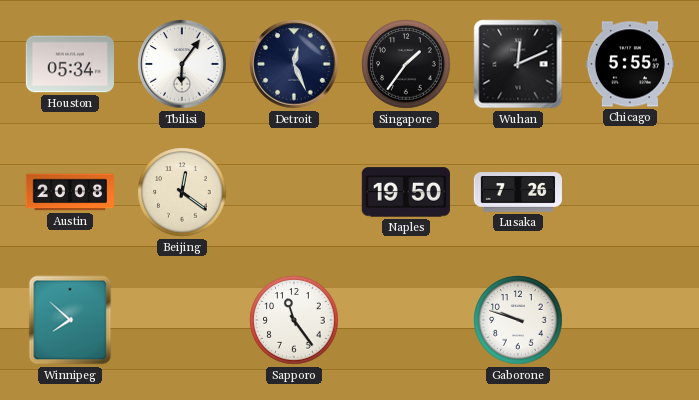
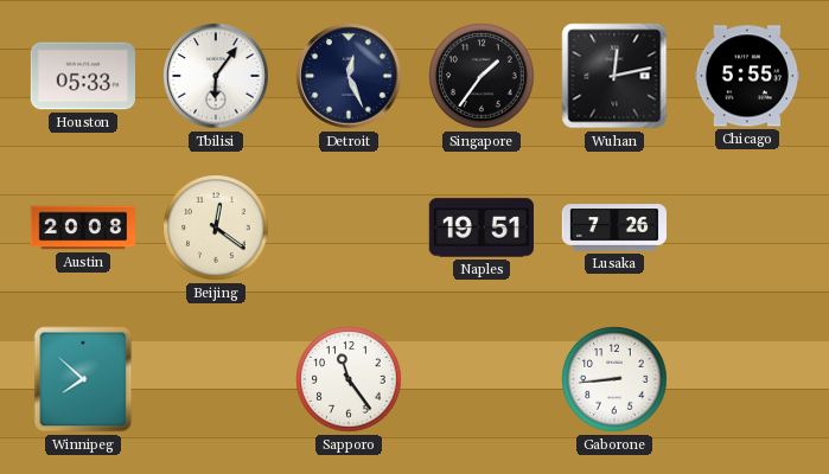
Houston: 05:34 -> 05:33 (82, 76)
Wuhan: 12:11 -> 12:13 (614, 76)
Naples: 19:50 -> 19:51 (482, 228)
Gaborone: 9:48 -> 8:44 (614, 379)
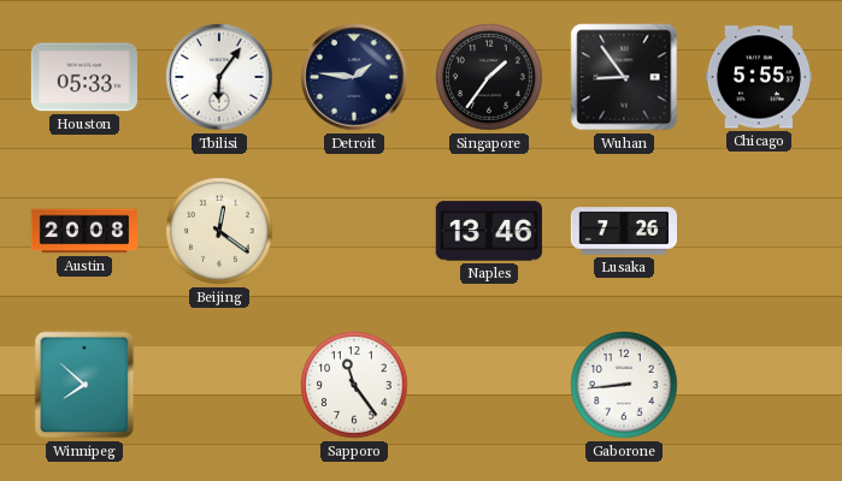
Detroit: 12:26 -> 1:46 (354, 77)
Wuhan: 12:13 -> 8:54 (624, 77)
Naples: 19:51 -> 13:46 (489, 231)
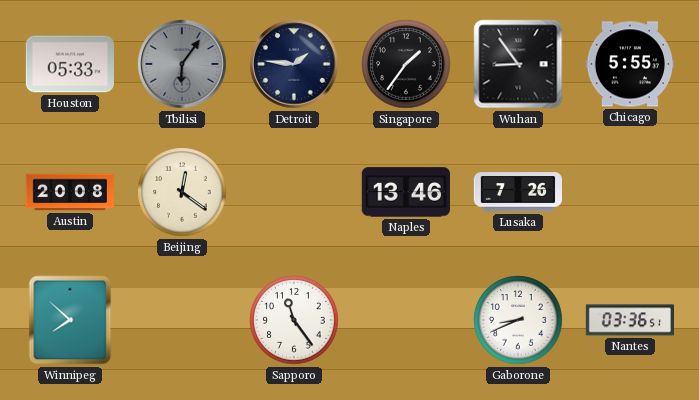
Tbilisi dial: white -> grey (182, 64)
Gaborone: 8:44 -> 8:41 (518, 320)
Nantes: none -> 03:36 (629, 320)
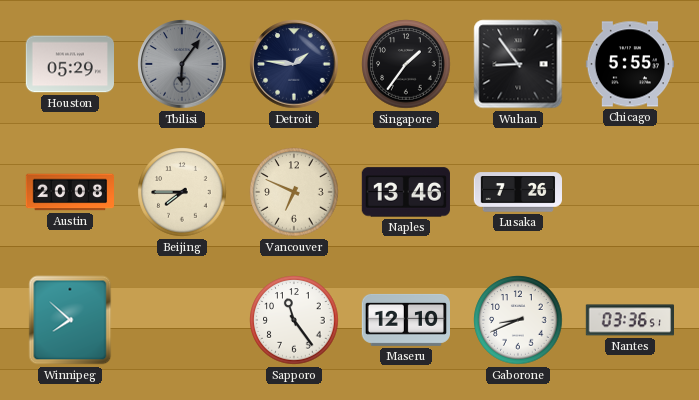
Houston: 05:33 -> 05:29 (69, 64)
Beijing: 12:21 -> 7:45 (182, 192)
Vancouver: none -> 6:49 (294, 192)
Maseru: none -> 12:10 (405, 320)
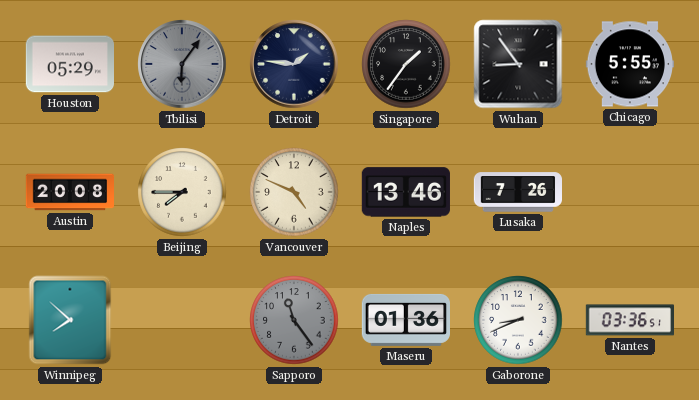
Vancouver: 6:49 -> 4:49 (294, 192)
Sapporo dial: white -> grey (294, 320)
Maseru: 12:10 -> 01:36 (405, 320)
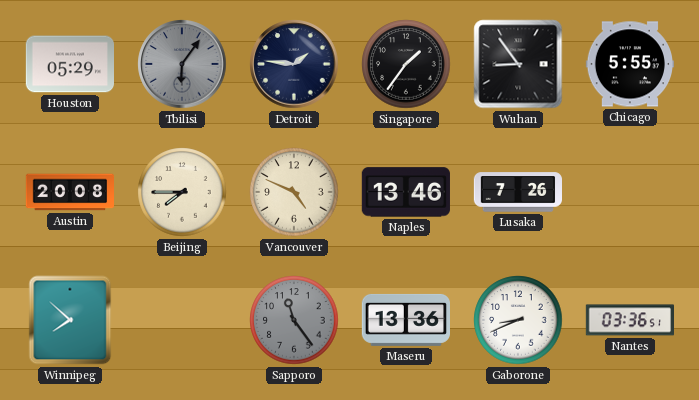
Maseru: 01:36 -> 13:36 (405, 320)
